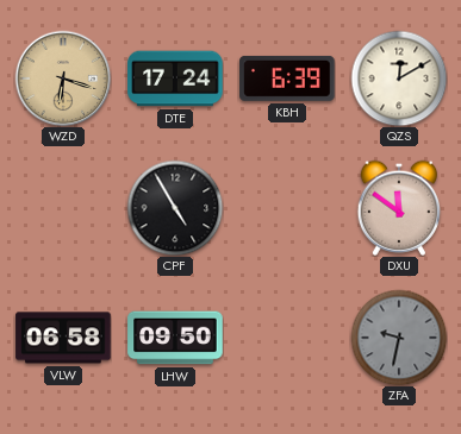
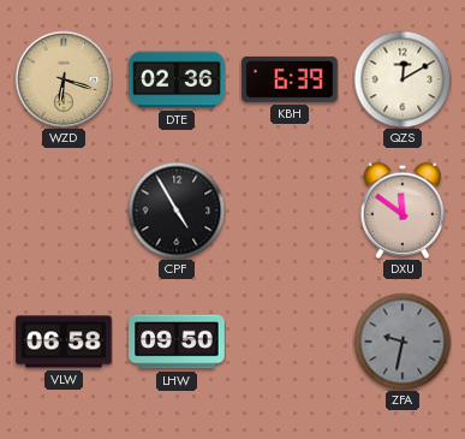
DTE: 17:24 -> 02:36 (177, 79)
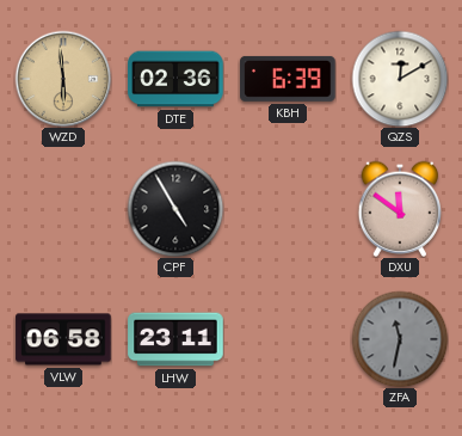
WZD: 6:18 -> 5:59 (63, 79)
LHW: 09:50 -> 23:11 (175, 339)
ZFA: 9:32 -> 11:32 (400, 339)
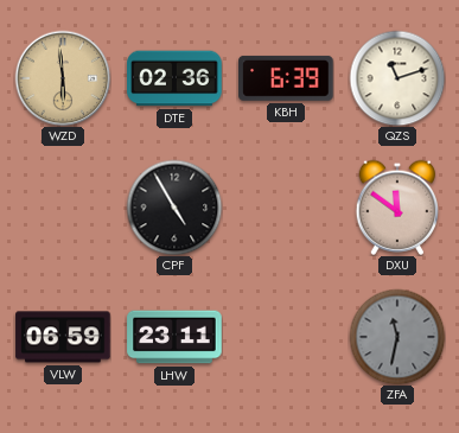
QZS: 12:10 -> 11:12 (397, 78)
VLW: 06:58 -> 06:59 (63, 337)
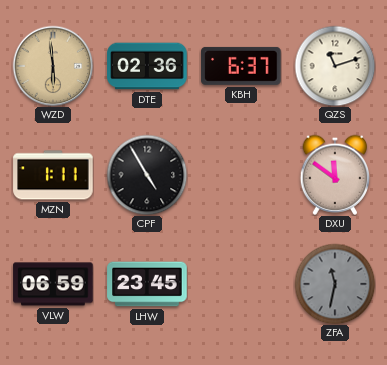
KBH: 6:39 -> 6:37 (241, 66)
MZN: none -> 1:11 (53, 175)
LHW: 23:11 -> 23:45 (147, 284)
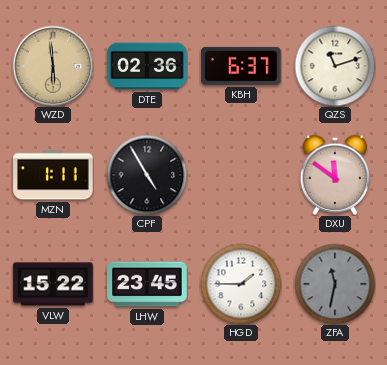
VLW: 06:59 -> 15:22 (53, 284)
HGD: none -> 1:45 (241, 284)
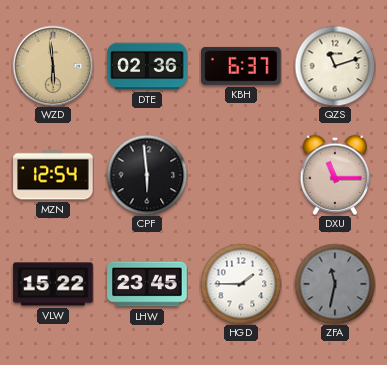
MZN: 1:11 -> 12:54 (53, 175)
CPF: 4:55 -> 5:59 (147, 175)
DXU: 11:51 -> 11:15 (335, 175)
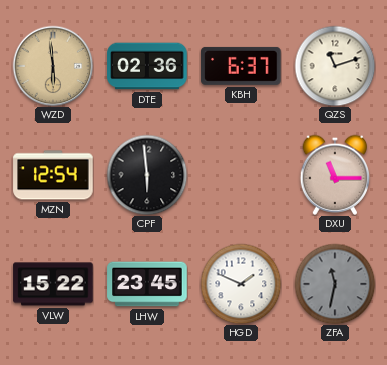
HGD: 1:45 -> 1:49 (241, 284)
